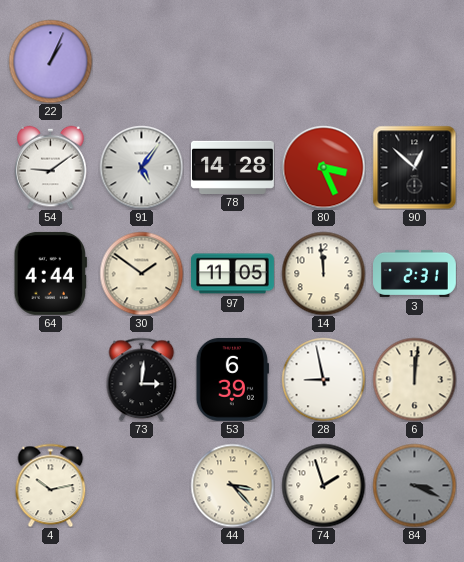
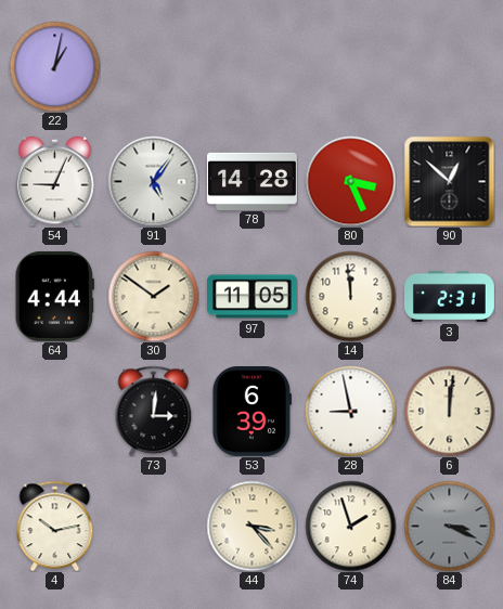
22: 1:04 -> 1:02 (54, 66)
54: 9:09 -> 9:04 (55, 181)
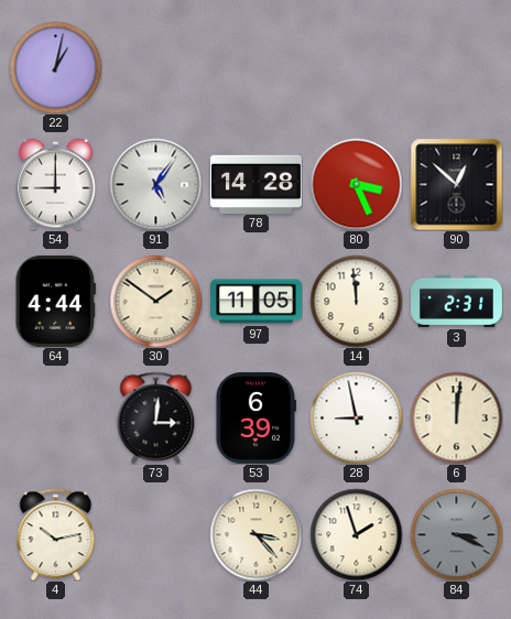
54: 9:04 -> 9:00 (56, 184)
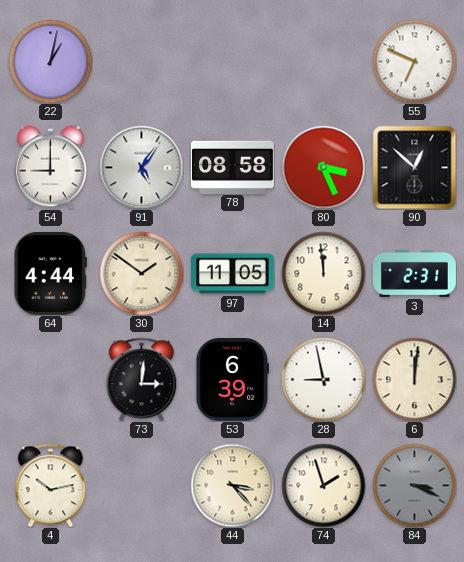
55: none -> 6:49 (414, 61)
78: 14:28 -> 08:58 (233, 167)
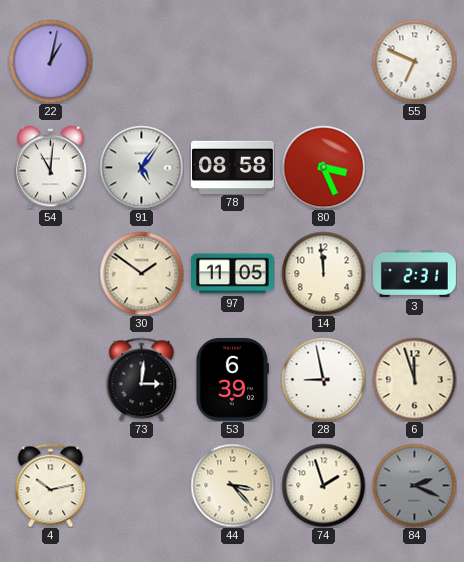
54: 9:00 -> 11:01 (51, 167)
90: 12:52 -> none (414, 167)
64: 4:44 -> none (50, 273)
6: 12:01 -> 11:57 (414, 379)
84: 3:19 -> 2:19 (414, 485)
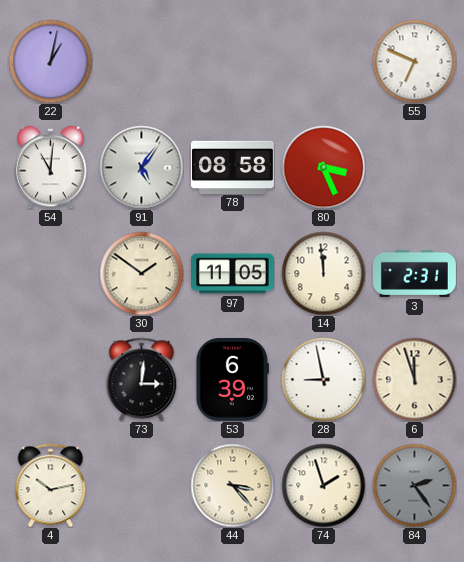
84: 2:19 -> 2:24 (414, 485)
